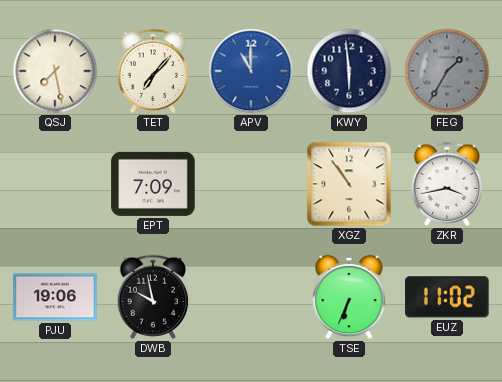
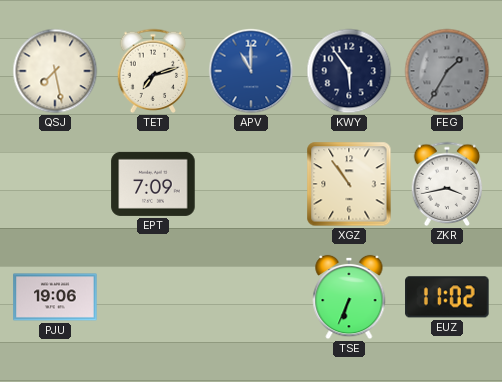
TET: 7:07 -> 7:12 (153, 71)
KWY: 5:59 -> 5:54 (349, 71)
DWB: 9:58 -> none (153, 297)
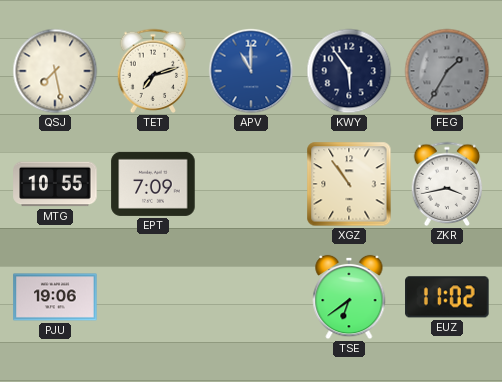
MTG: none -> 10:55 (55, 184)
TSE: 6:34 -> 6:39 (349, 297)
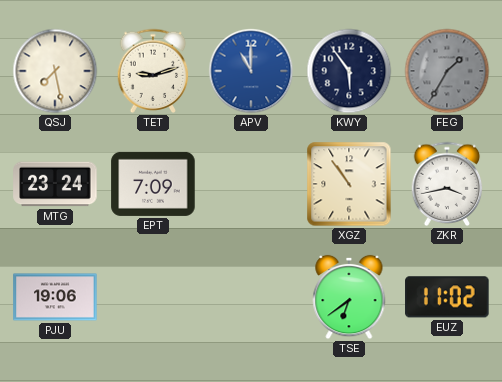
TET: 7:12 -> 9:12 (153, 71)
MTG: 10:55 -> 23:24 (55, 184)
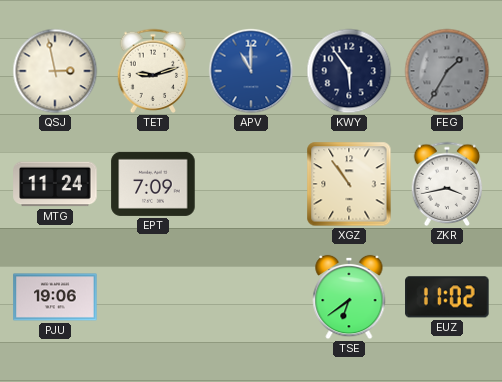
QSJ: 7:28 -> 2:58 (55, 71)
MTG: 23:24 -> 11:24 (55, 184)
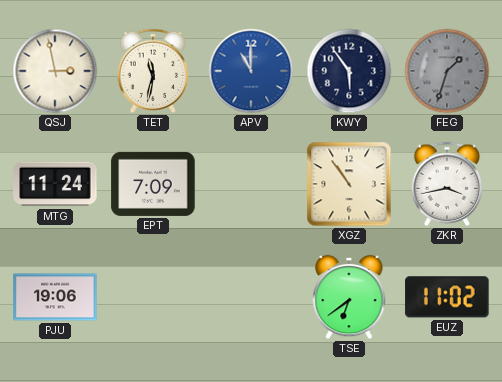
TET: 9:12 -> 11:32 (153, 71)
FEG: 1:35 -> 1:33 (447, 71)
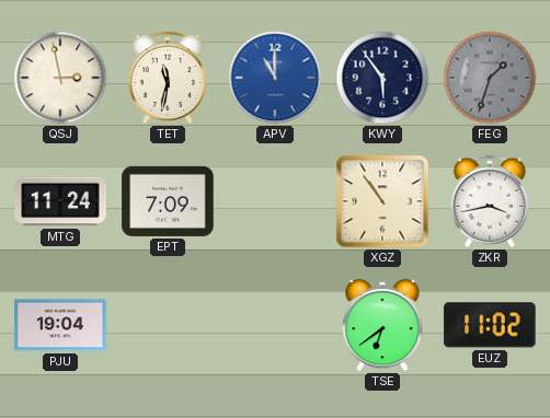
PJU: 19:06 -> 19:04 (60, 325)
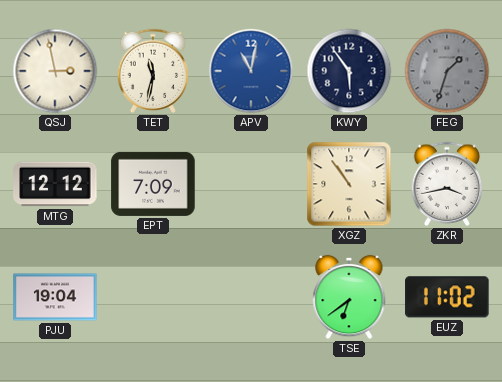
APV: 11:00 -> 11:02 (251, 71)
MTG: 11:24 -> 12:12 (55, 184)
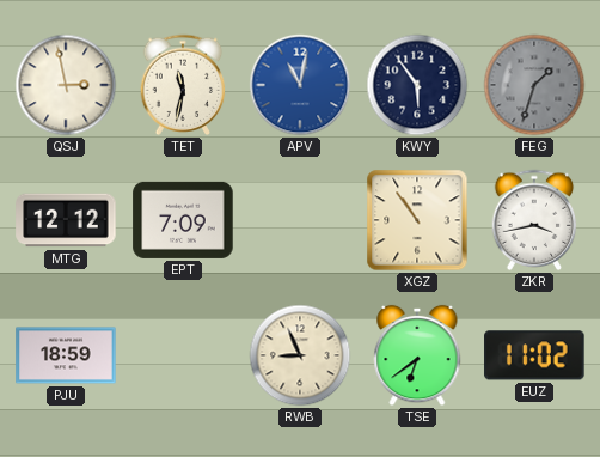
PJU: 19:04 -> 18:59 (66, 355)
RWB: none -> 8:56 (300, 355)
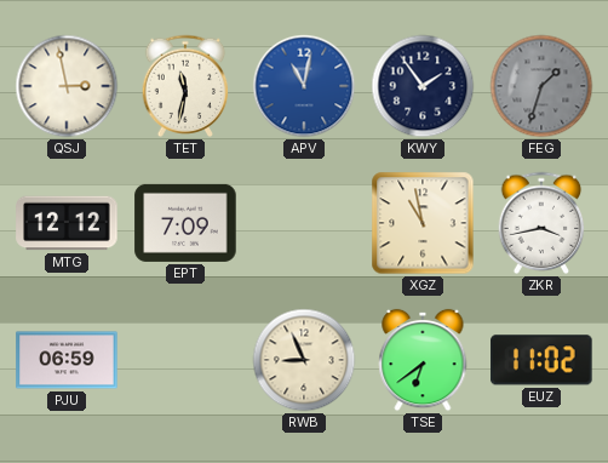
KWY: 5:54 -> 1:54 (423, 86)
XGZ: 10:54 -> 10:58 (423, 223)
PJU: 18:59 -> 06:59 (67, 360)
